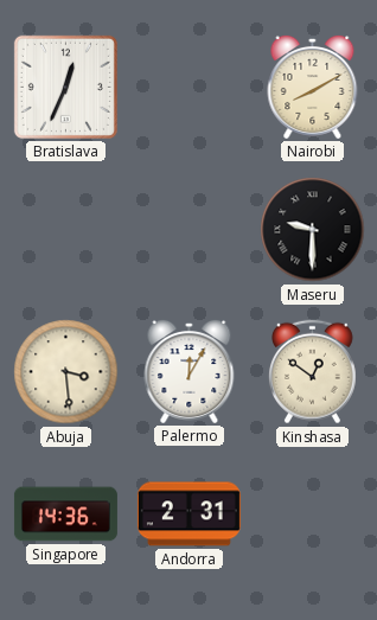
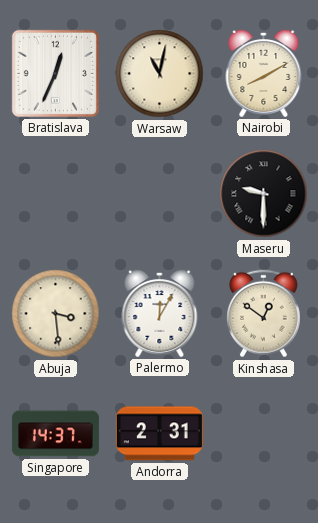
Warsaw: none -> 11:02 (160, 74)
Singapore: 14:36 -> 14:37 (55, 434)
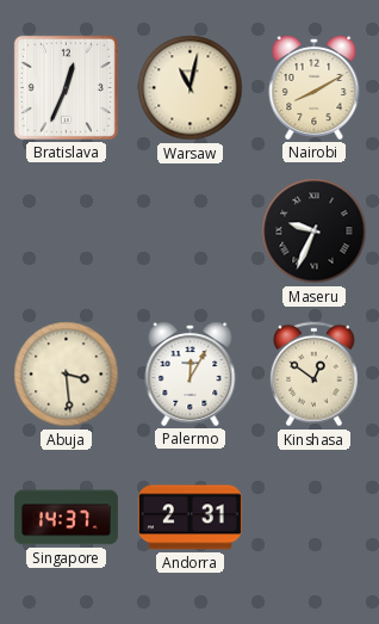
Maseru: 9:30 -> 9:34 (315, 231)
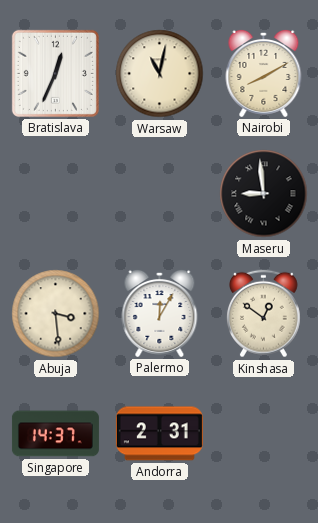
Maseru: 9:34 -> 8:59 (264, 194)
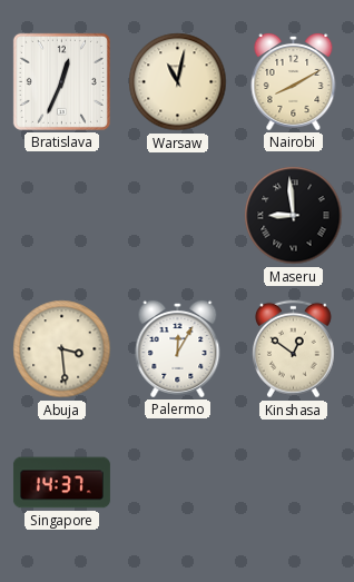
Andorra: 2:31 -> none (159, 434)
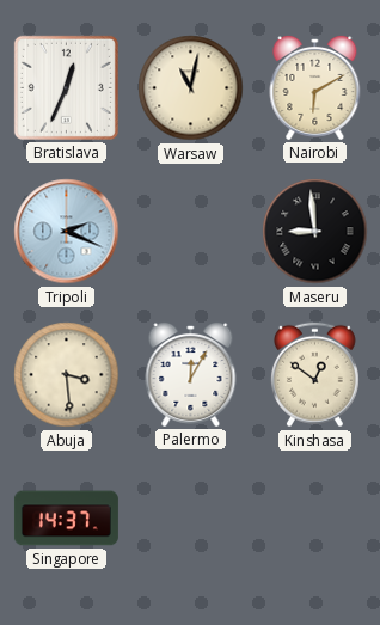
Nairobi: 8:10 -> 6:10 (315, 87)
Tripoli: none -> 2:19 (67, 232)
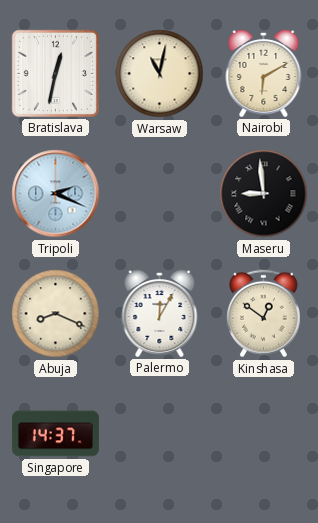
Bratislava: 12:34 -> 12:32 (55, 73)
Abuja: 3:29 -> 8:19 (56, 314)
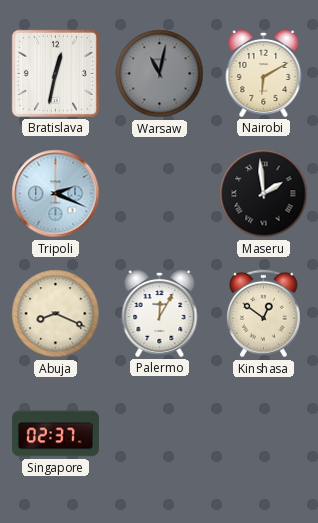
Warsaw dial: cream -> grey (160, 74)
Maseru: 8:59 -> 1:59 (264, 194)
Singapore: 14:37 -> 02:37 (55, 434)
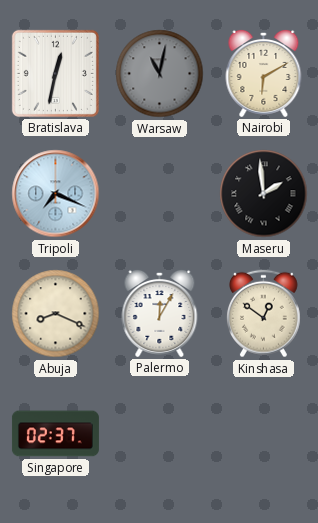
Tripoli: 2:19 -> 7:19 (56, 194)
